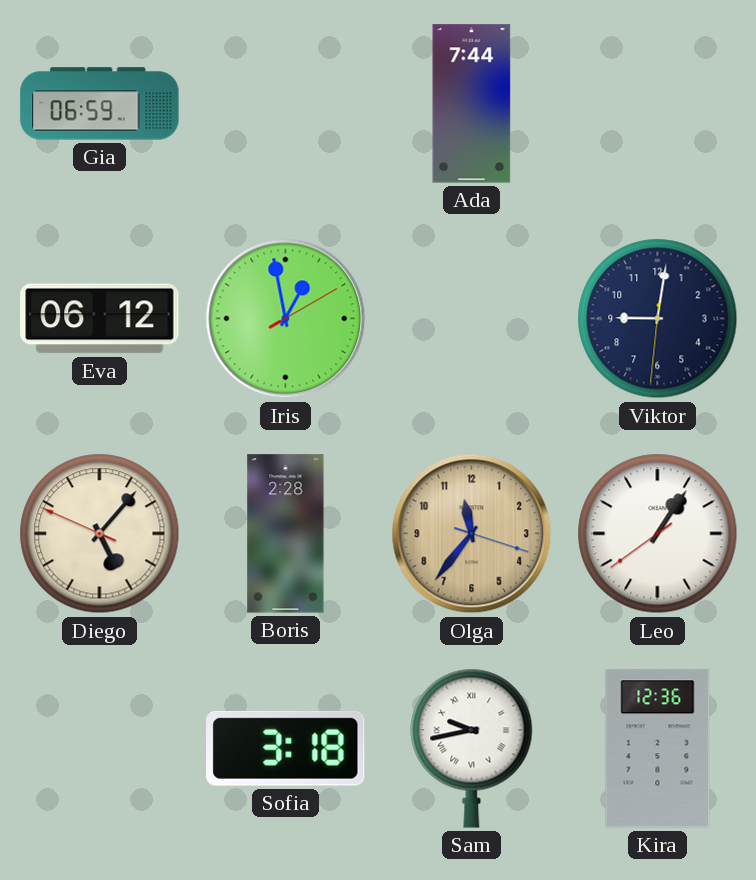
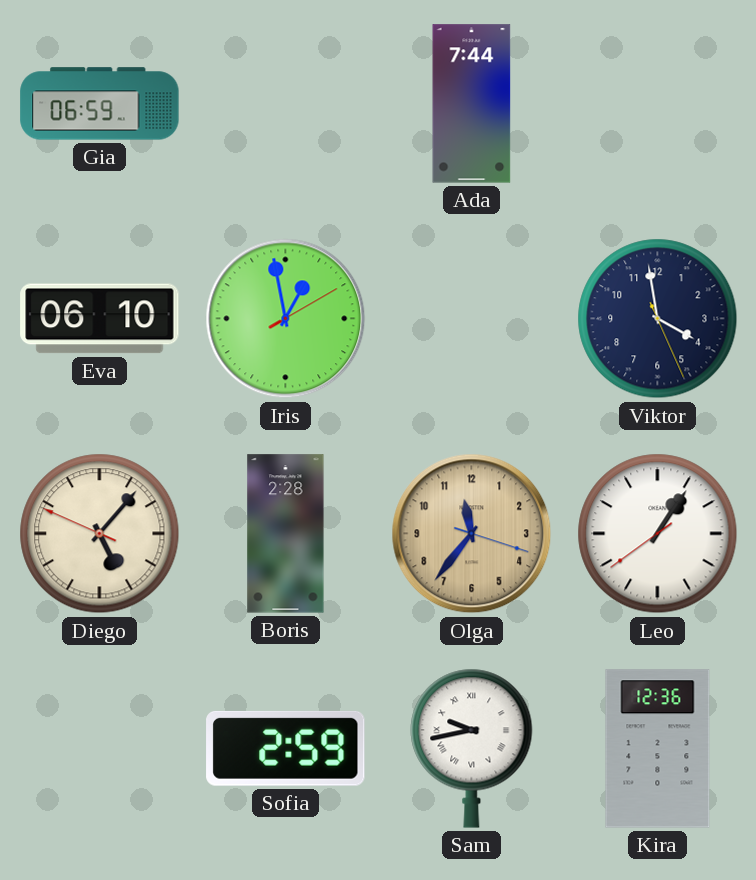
Eva: 06:12 -> 06:10 (100, 319)
Viktor: 9:01 -> 3:58 (658, 319)
Sofia: 3:18 -> 2:59 (286, 748)
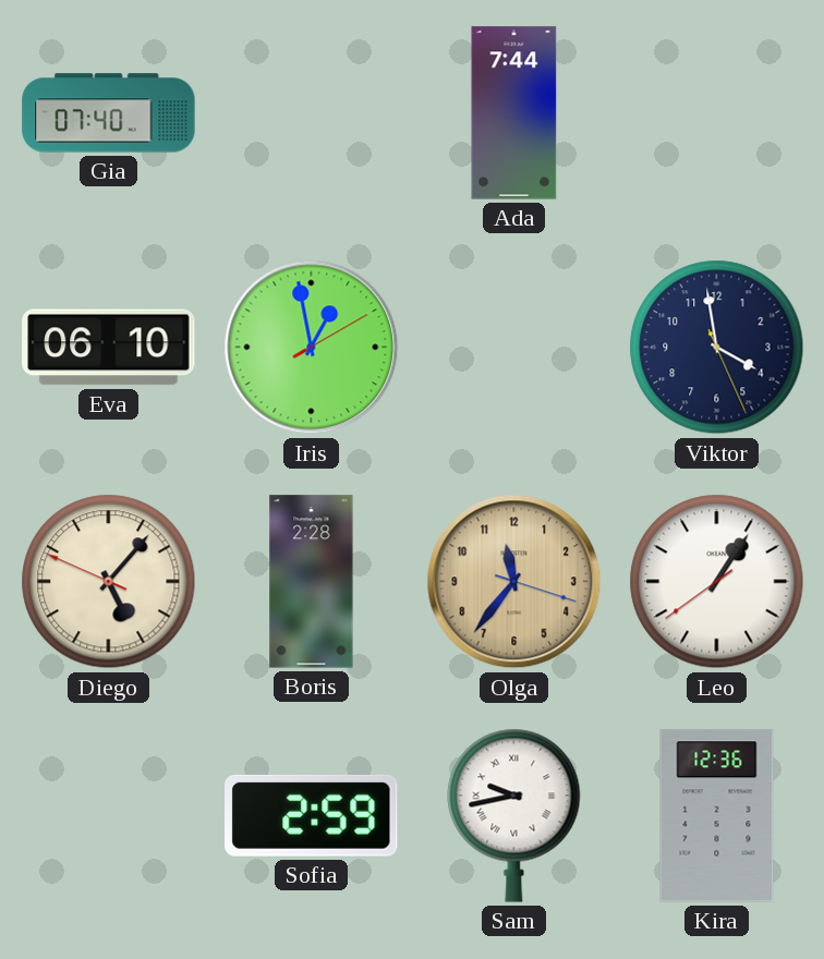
Gia: 06:59 -> 07:40 (109, 113)
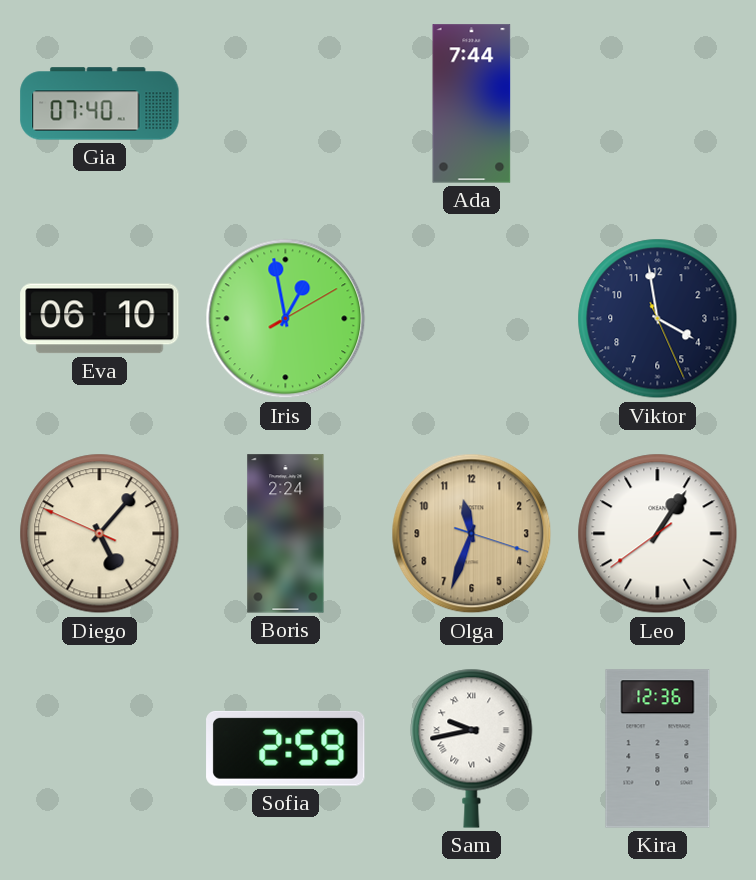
Boris: 2:28 -> 2:24 (286, 534)
Olga: 11:36 -> 11:33 (472, 534)
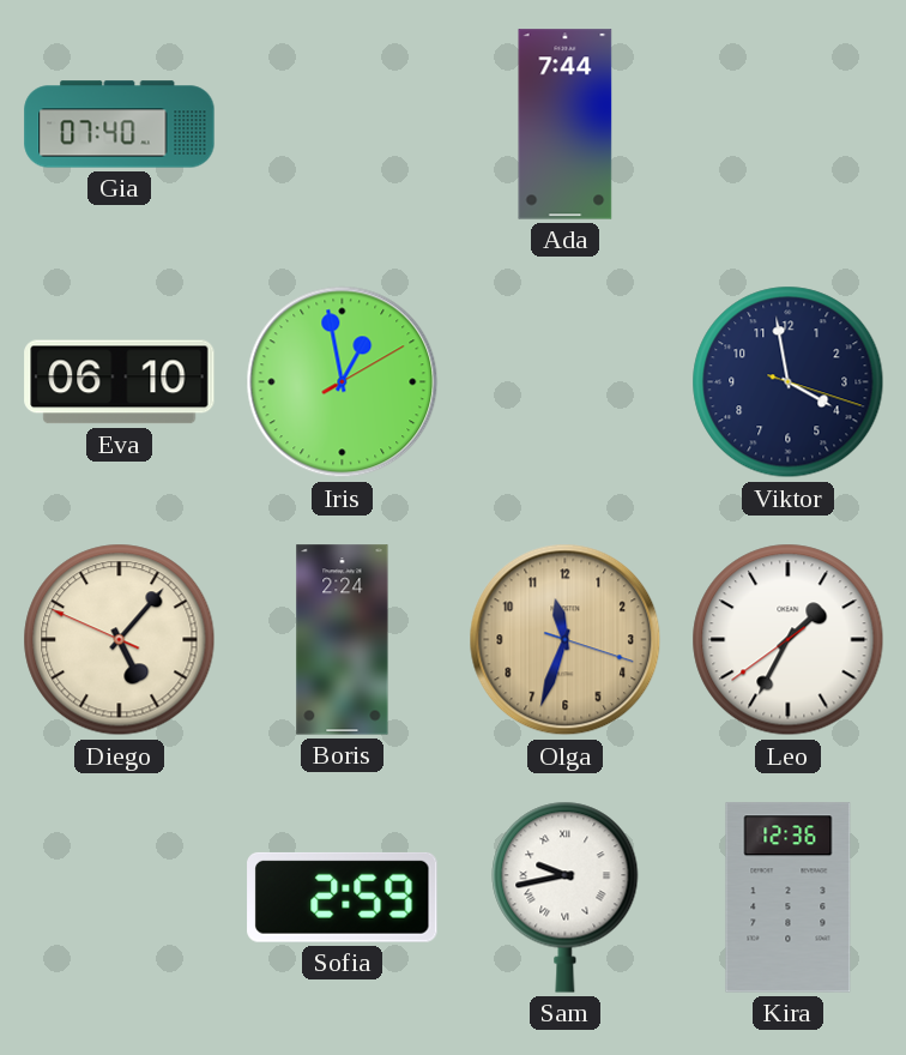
Viktor: 3:58:26 -> 3:58:18 (789, 382)
Leo: 1:05 -> 1:34 (789, 640)
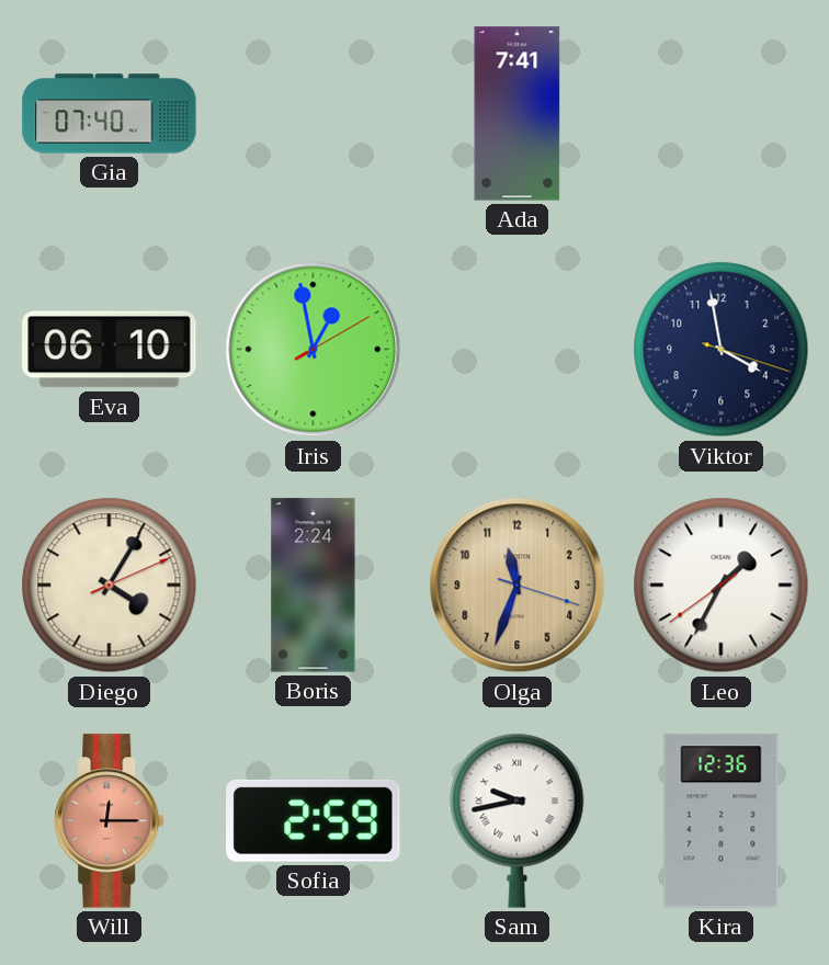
Ada: 7:44 -> 7:41 (518, 114)
Diego: 5:06 -> 4:05 (110, 586)
Will: none -> 12:15 (110, 821)
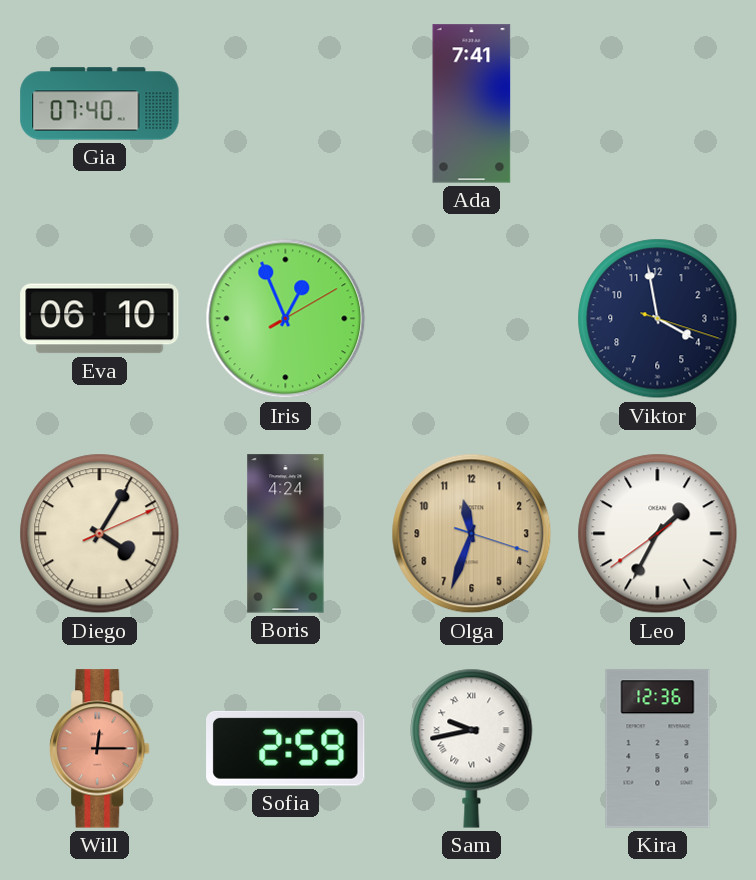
Iris: 12:58 -> 12:56 (286, 319)
Boris: 2:24 -> 4:24 (286, 534)
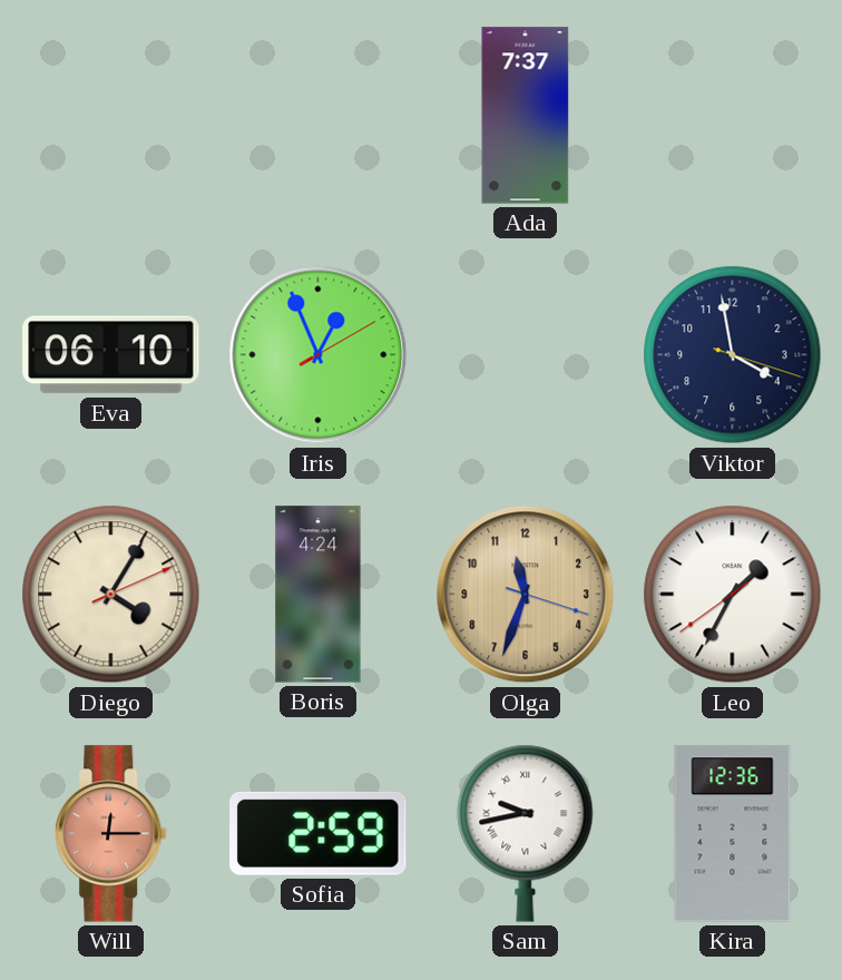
Gia: 07:40 -> none (100, 104)
Ada: 7:41 -> 7:37 (526, 116)
